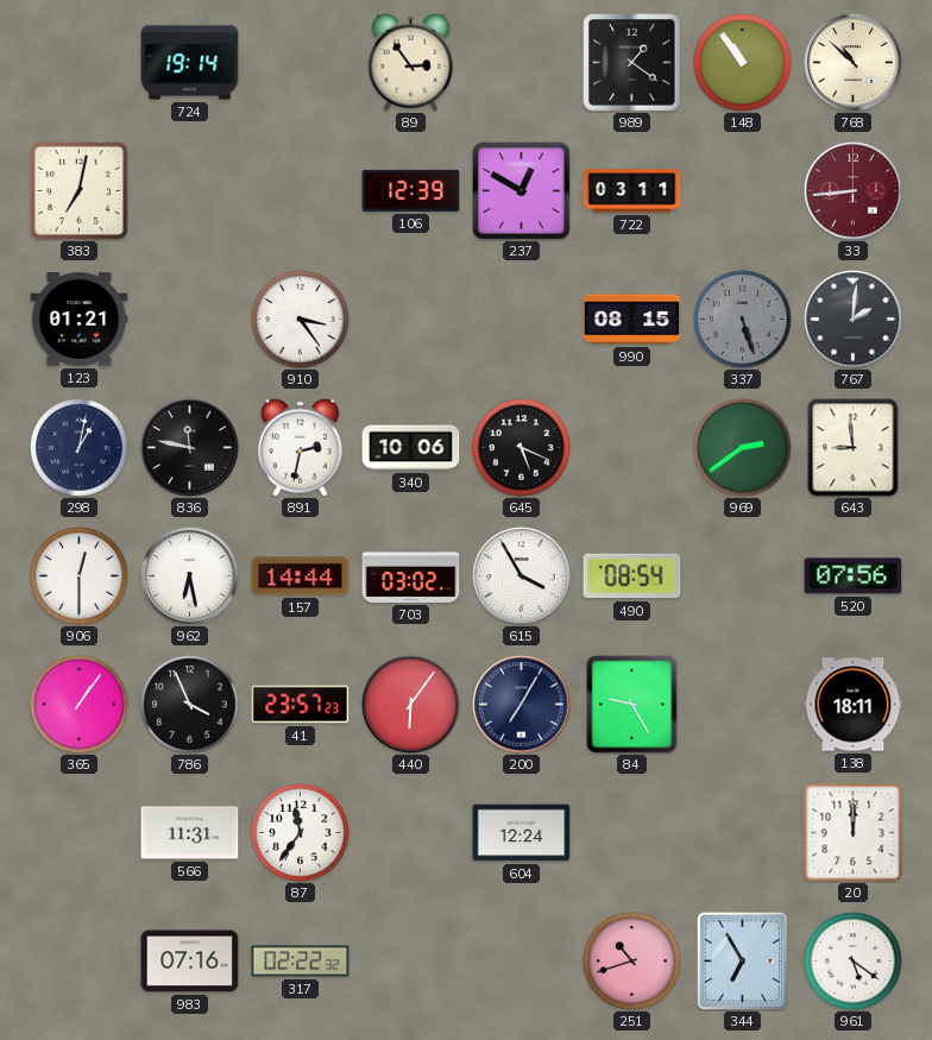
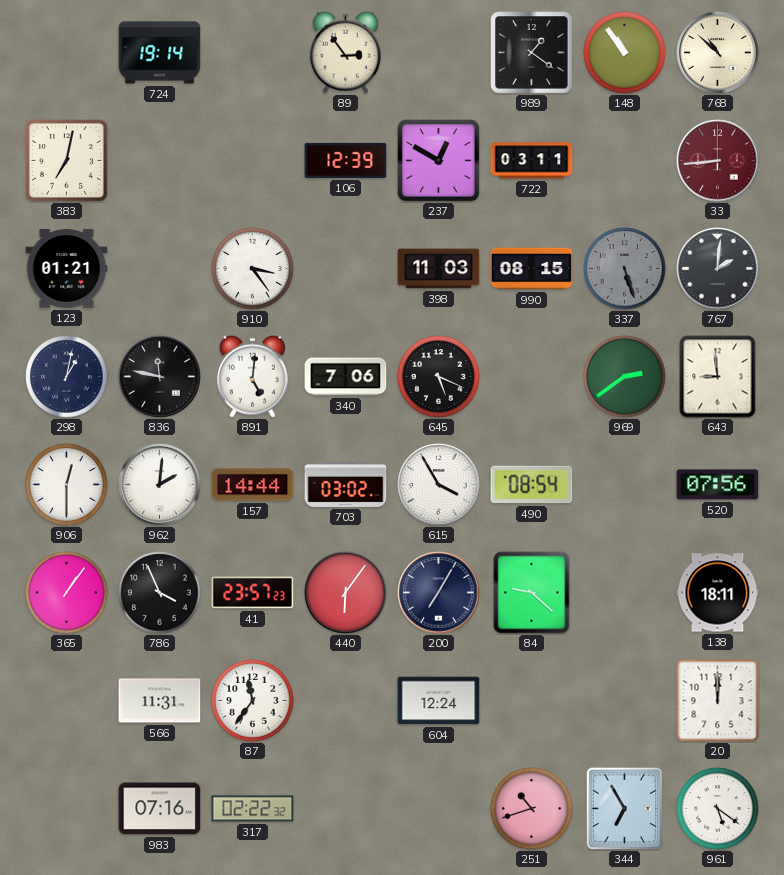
398: none -> 11:03 (439, 269)
891: 2:32 -> 5:01 (252, 376)
340: 10:06 -> 7:06 (346, 377)
962: 6:28 -> 2:01 (160, 485)
84: 9:25 -> 9:22 (532, 593)
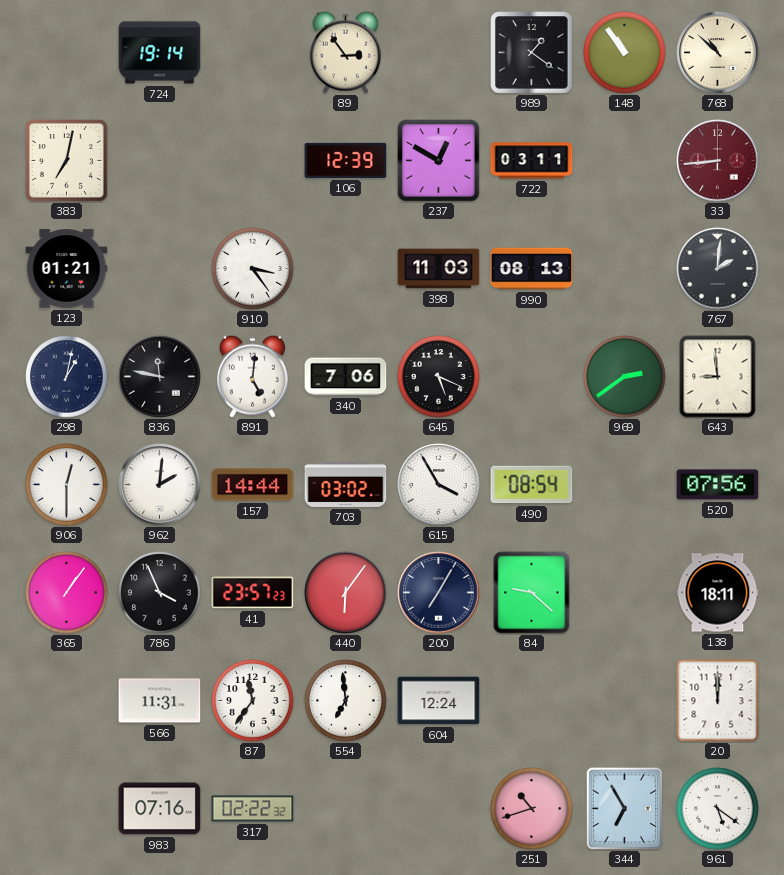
990: 08:15 -> 08:13 (532, 269)
337: 5:27 -> none (625, 269)
554: none -> 6:59 (346, 701)
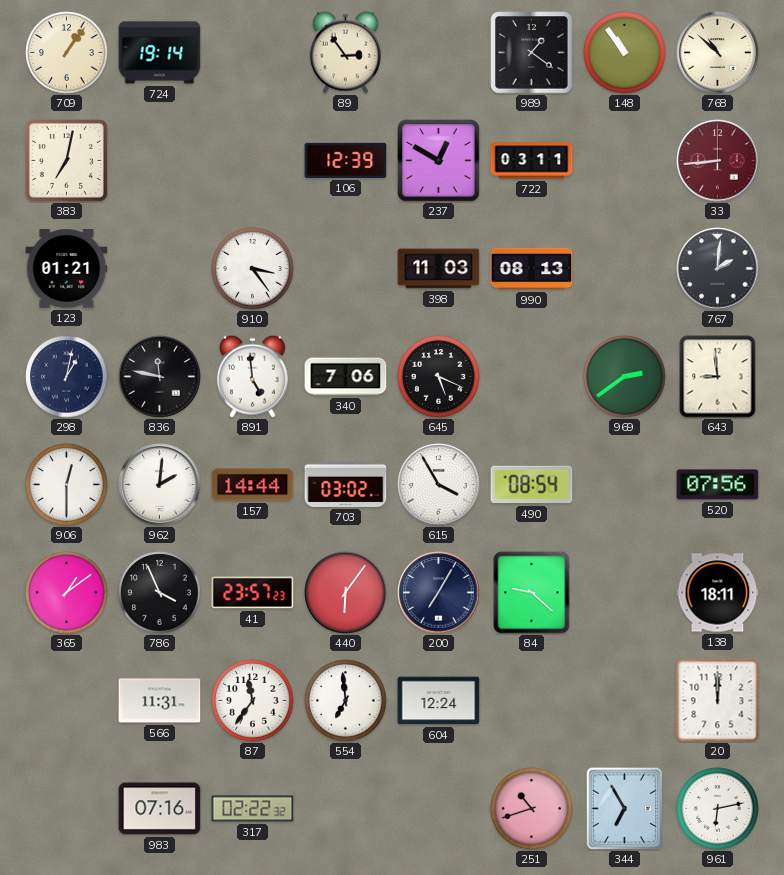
709: none -> 1:06 (67, 53)
891: 5:01 -> 4:59 (252, 376)
365: 1:06 -> 1:09 (67, 593)
961: 5:21 -> 6:13 (718, 809)
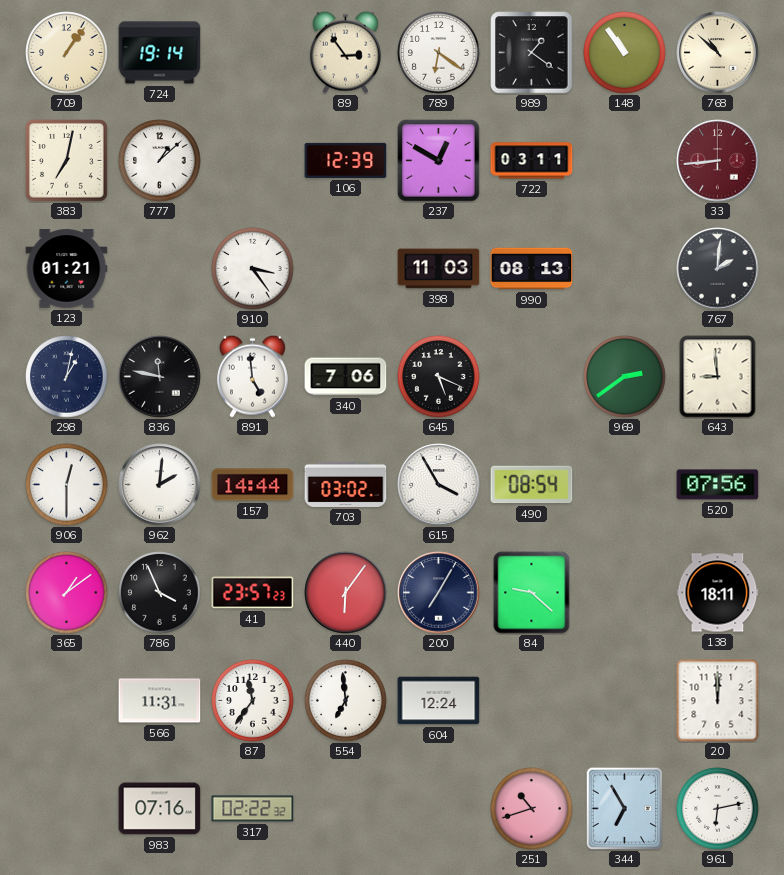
789: none -> 6:21 (439, 53)
777: none -> 1:08 (160, 161)
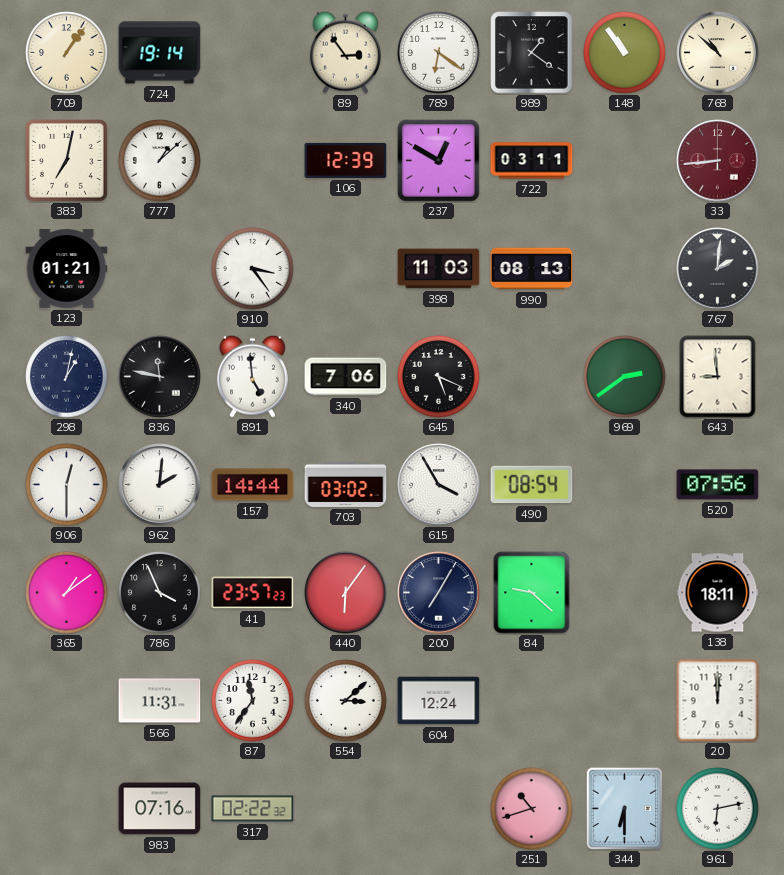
554: 6:59 -> 3:08 (346, 701)
344: 6:55 -> 6:30 (625, 808)
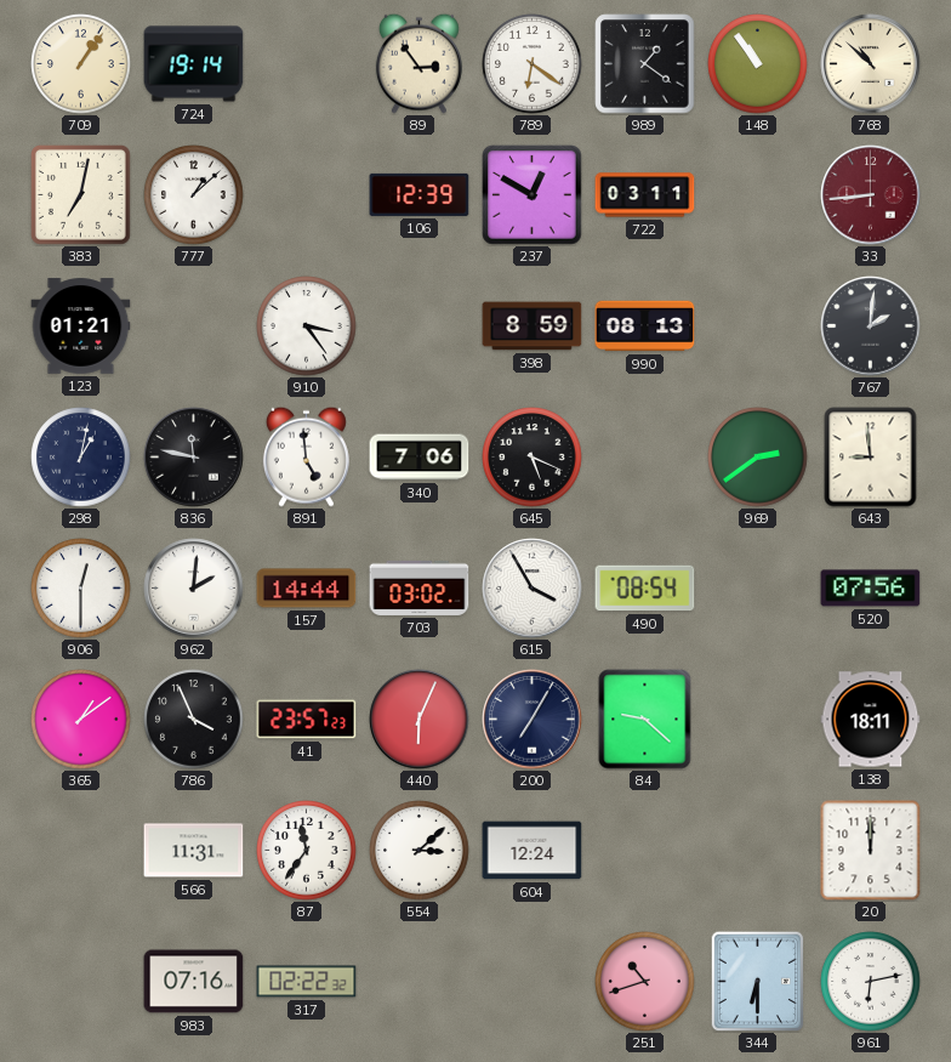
398: 11:03 -> 8:59 (533, 326)
440: 6:06 -> 6:04 (420, 720)
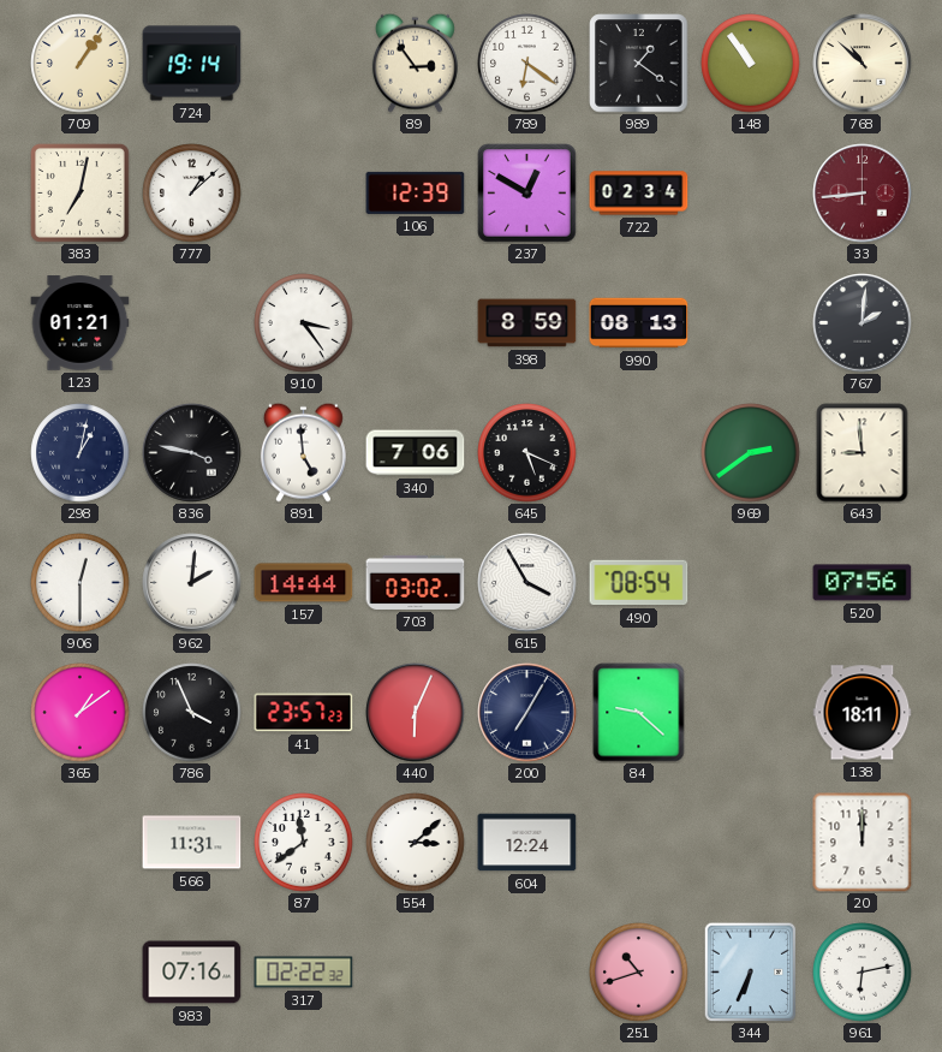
722: 03:11 -> 02:34 (639, 194)
836: 11:47 -> 3:47 (192, 453)
87: 11:36 -> 11:39 (304, 843)
344: 6:30 -> 6:34 (751, 971)
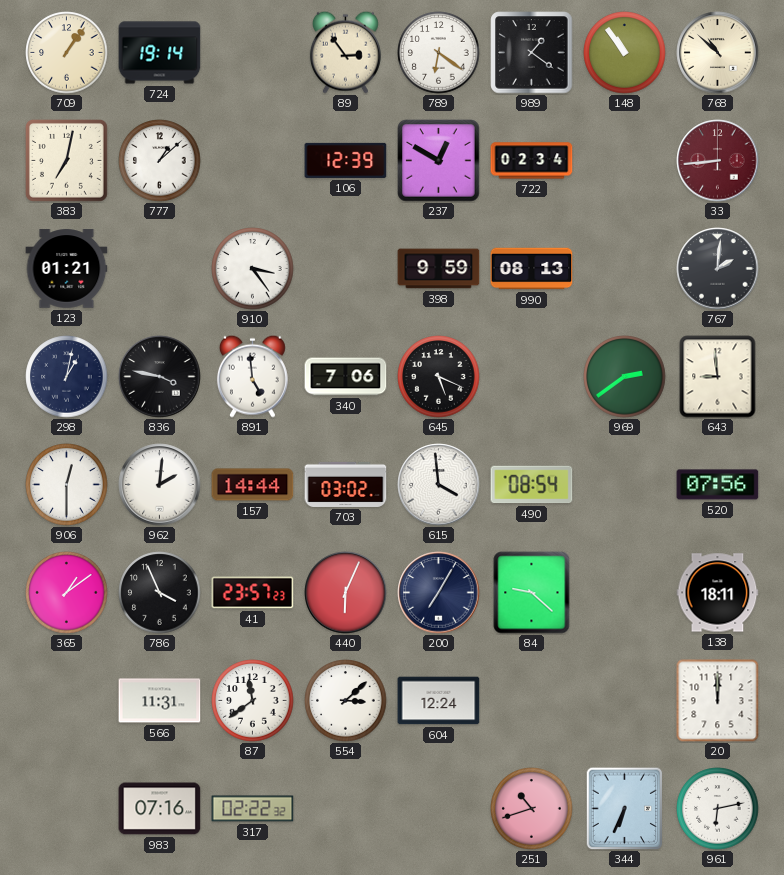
398: 8:59 -> 9:59 (439, 269)
615: 3:55 -> 3:59 (439, 485)
